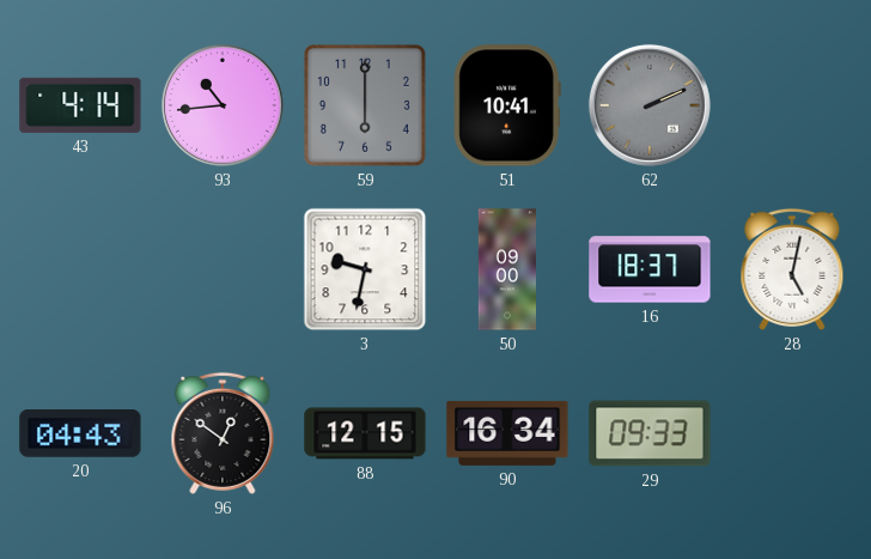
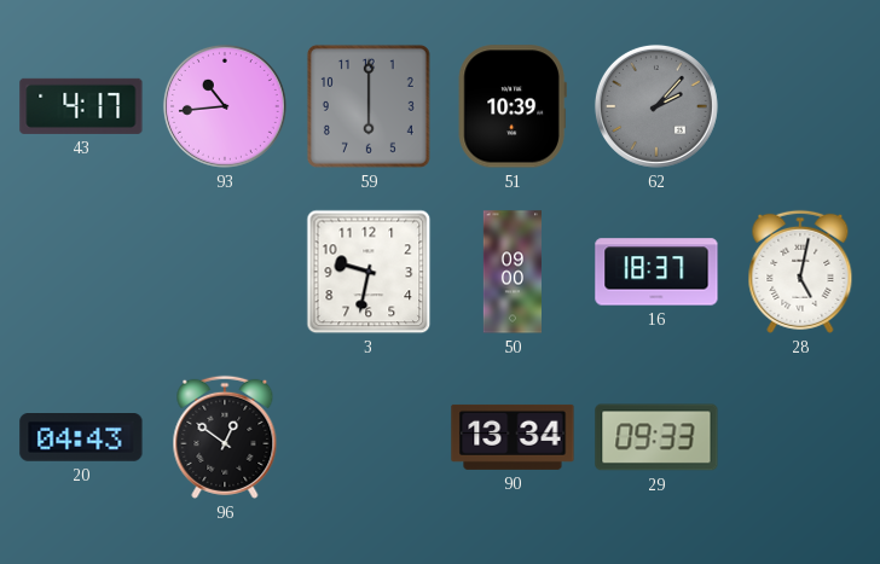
43: 4:14 -> 4:17 (81, 106)
51: 10:41 -> 10:39 (513, 106)
62: 2:11 -> 2:07 (656, 106)
88: 12:15 -> none (365, 433)
90: 16:34 -> 13:34 (513, 437)
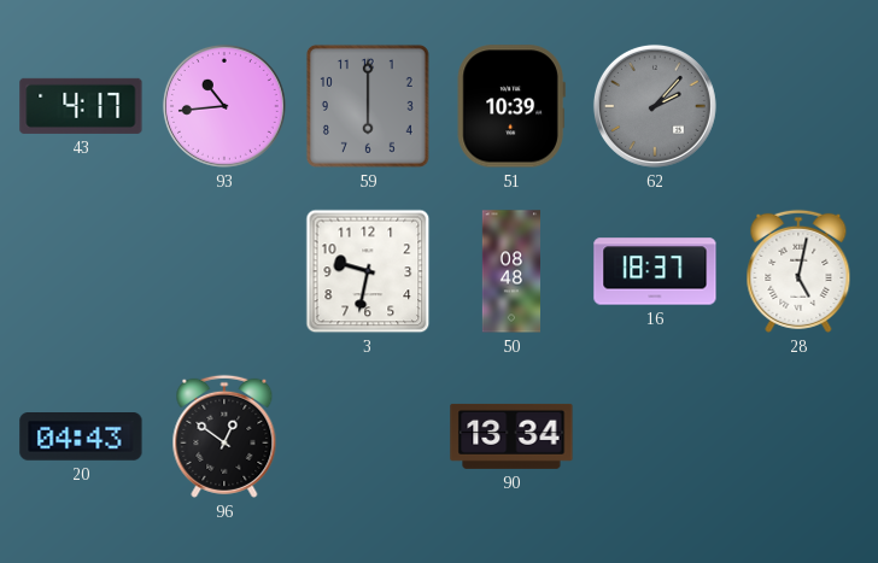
50: 09:00 -> 08:48 (510, 271)
29: 09:33 -> none (656, 437)
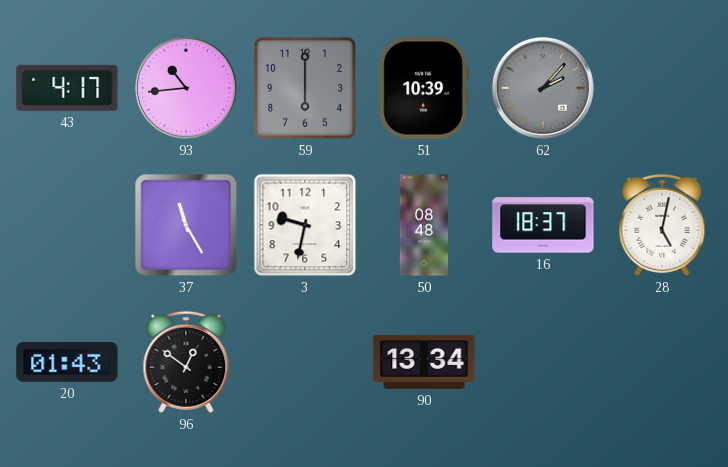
37: none -> 11:25 (186, 225)
20: 04:43 -> 01:43 (67, 363)
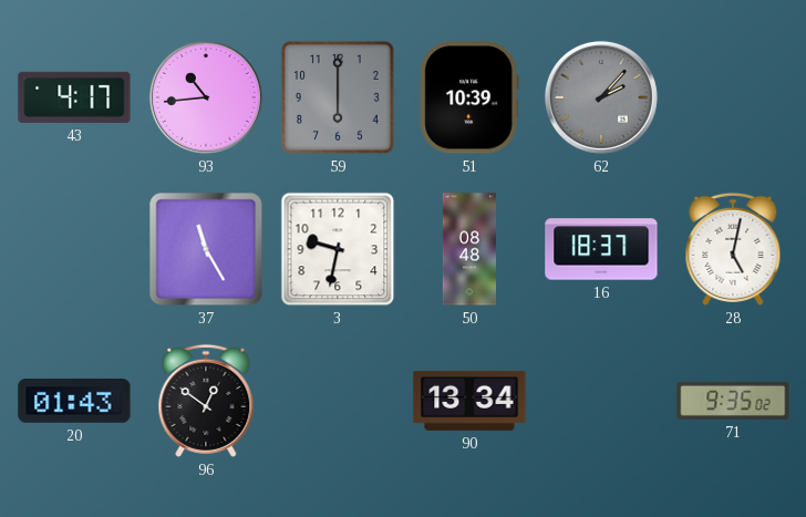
71: none -> 9:35 (733, 401)
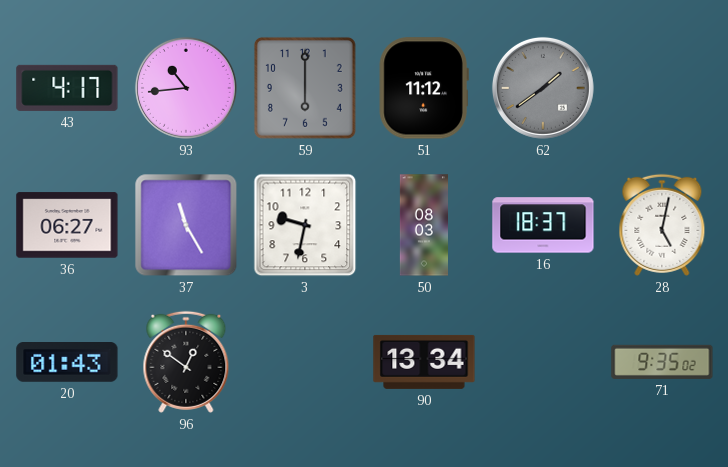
51: 10:39 -> 11:12 (424, 88)
62: 2:07 -> 1:39 (543, 88)
36: none -> 06:27 (67, 225)
50: 08:48 -> 08:03 (423, 225)
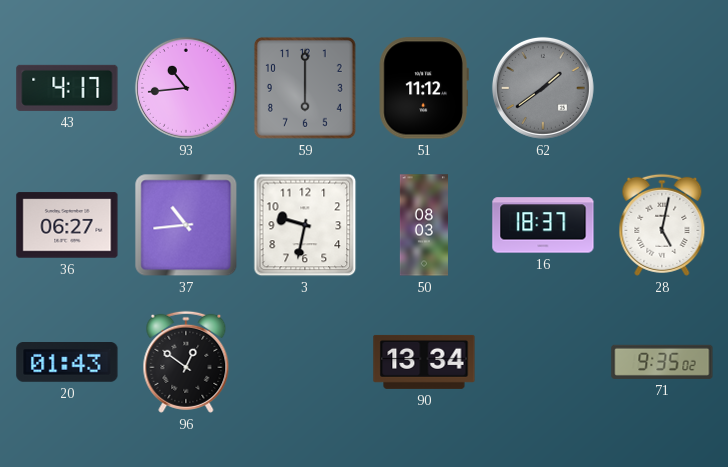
37: 11:25 -> 10:44 (186, 225)
